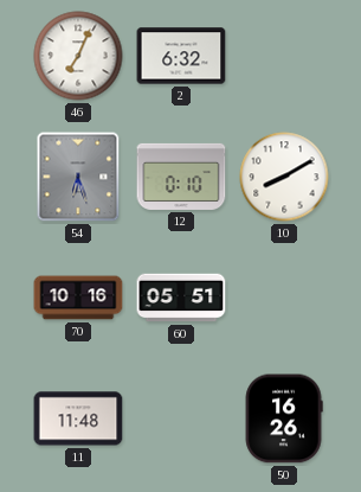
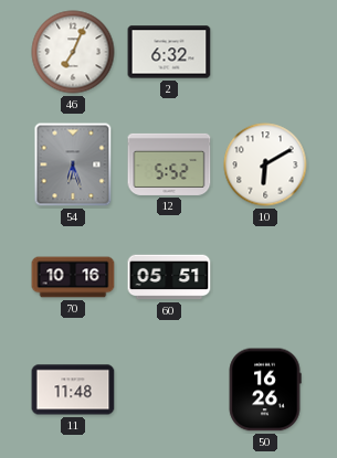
12: 0:10 -> 5:52 (169, 164)
10: 8:10 -> 6:10 (265, 164)
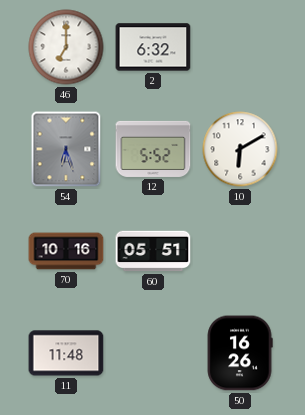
46: 7:04 -> 7:00 (66, 47)
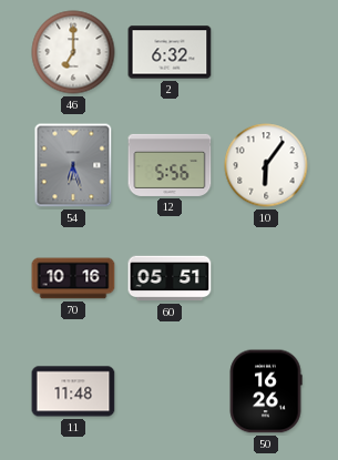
12: 5:52 -> 5:56 (170, 165)
10: 6:10 -> 6:06 (266, 165)
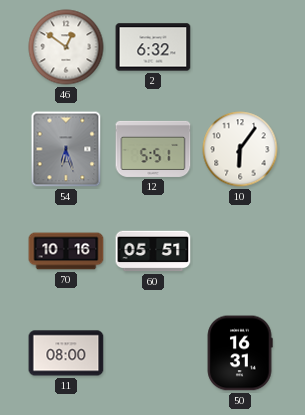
46: 7:00 -> 12:51 (66, 47)
12: 5:56 -> 5:51 (153, 149)
11: 11:48 -> 08:00 (66, 353)
50: 16:26 -> 16:31 (240, 353)
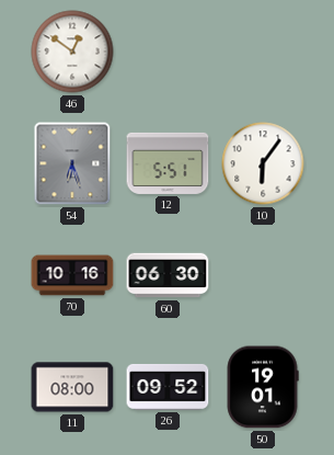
2: 6:32 -> none (153, 47)
60: 05:51 -> 06:30 (168, 275)
26: none -> 09:52 (168, 387)
50: 16:31 -> 19:01 (263, 387)
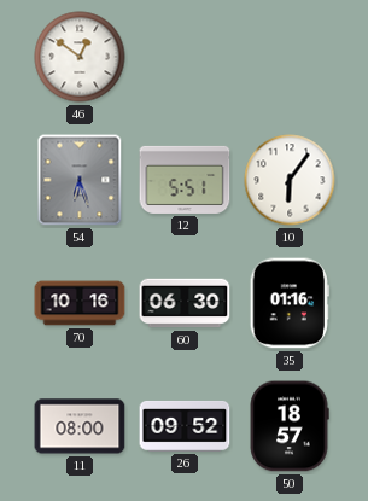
35: none -> 01:16 (288, 303)
50: 19:01 -> 18:57 (290, 426)
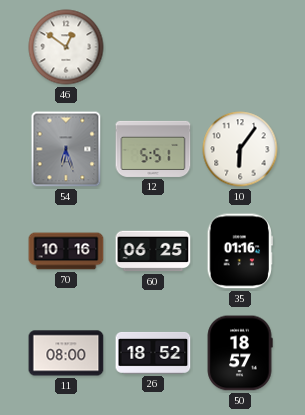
60: 06:30 -> 06:25 (153, 251)
26: 09:52 -> 18:52 (153, 353)
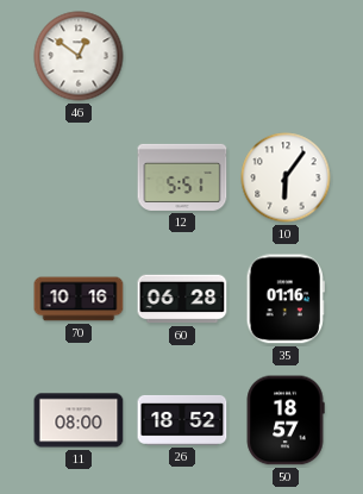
54: 6:27 -> none (66, 149)
60: 06:25 -> 06:28 (182, 299)
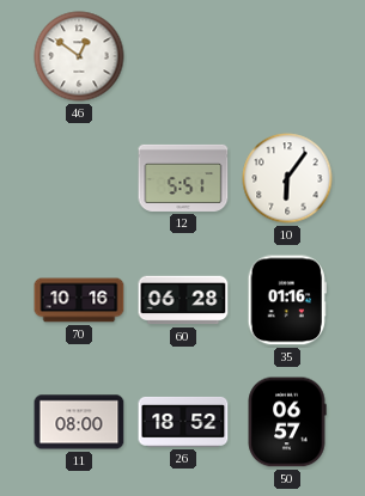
50: 18:57 -> 06:57 (287, 422)
